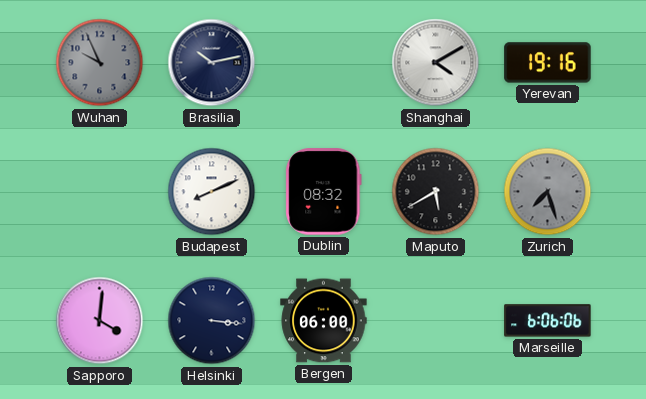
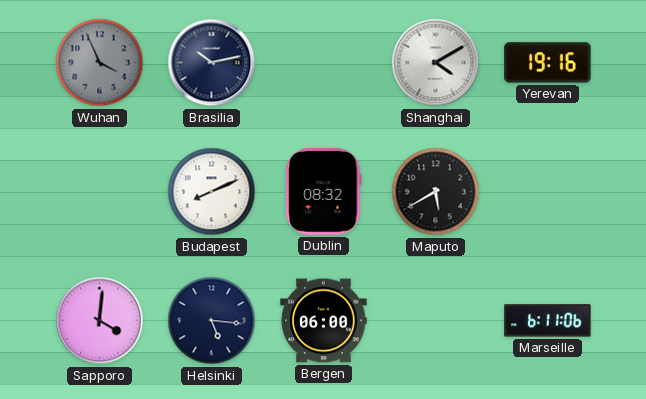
Wuhan: 9:56 -> 3:56 (100, 63)
Zurich: 7:27 -> none (548, 192)
Helsinki: 3:16 -> 5:16 (212, 321)
Marseille: 6:06 -> 6:11 (548, 321)
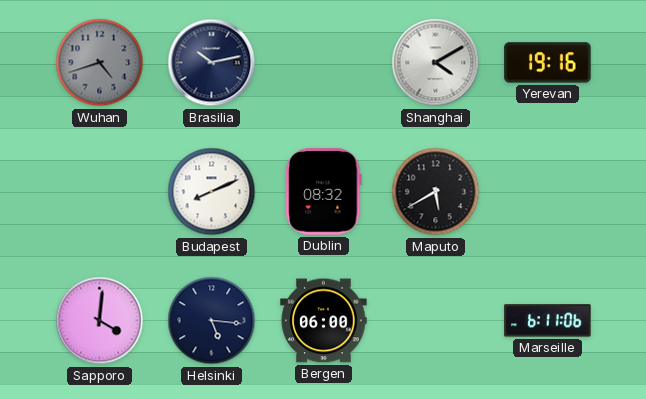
Wuhan: 3:56 -> 4:42 (100, 63)
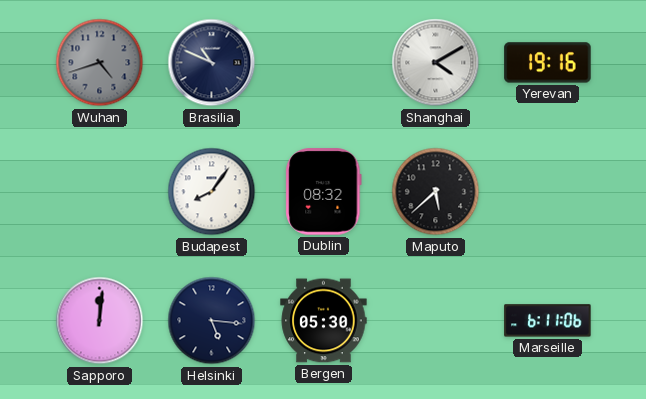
Brasilia: 10:13 -> 10:49 (212, 63)
Budapest: 8:11 -> 8:06 (212, 192)
Maputo: 5:40 -> 5:38 (436, 192)
Sapporo: 4:01 -> 12:01 (100, 321)
Bergen: 06:00 -> 05:30 (324, 321)
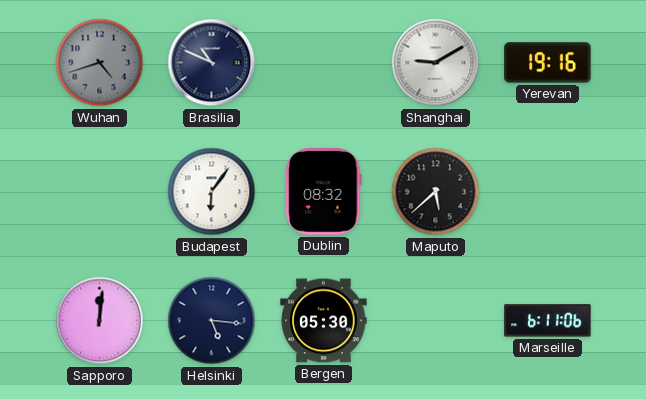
Shanghai: 4:10 -> 9:10 (436, 63)
Budapest: 8:06 -> 6:06 (212, 192)
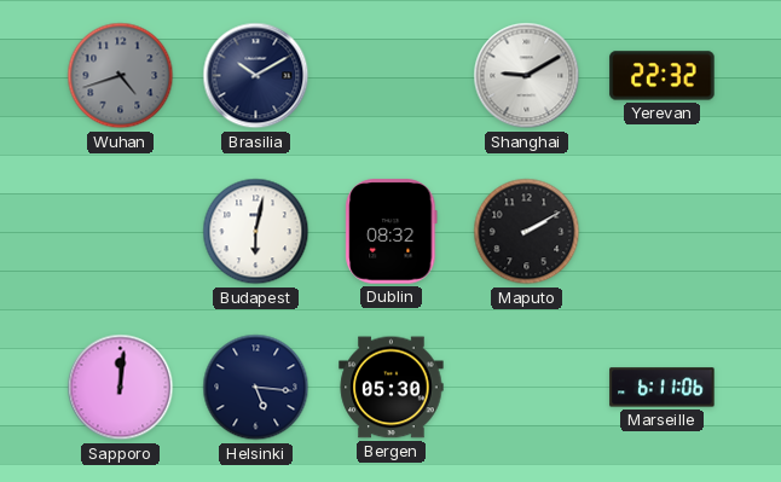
Brasilia: 10:49 -> 10:10 (256, 76)
Yerevan: 19:16 -> 22:32 (663, 76)
Budapest: 6:06 -> 6:02 (256, 232)
Maputo: 5:38 -> 2:10 (527, 232)
